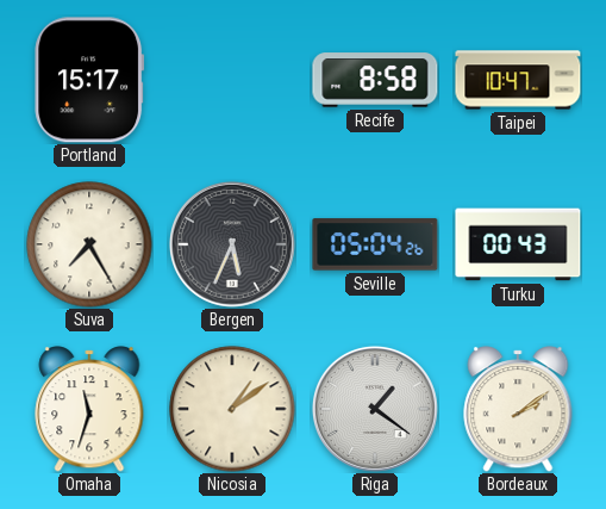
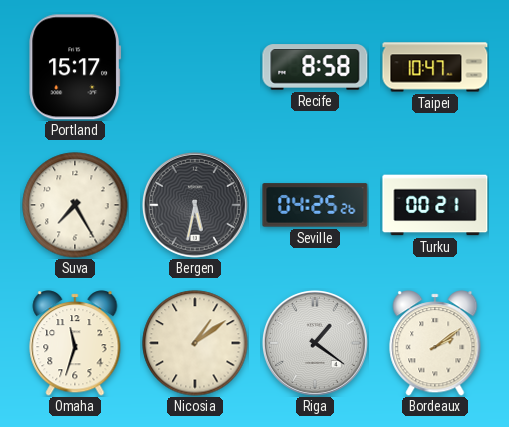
Bergen: 5:34 -> 5:32 (195, 205)
Seville: 05:04 -> 04:25 (315, 205)
Turku: 00:43 -> 00:21 (435, 205)
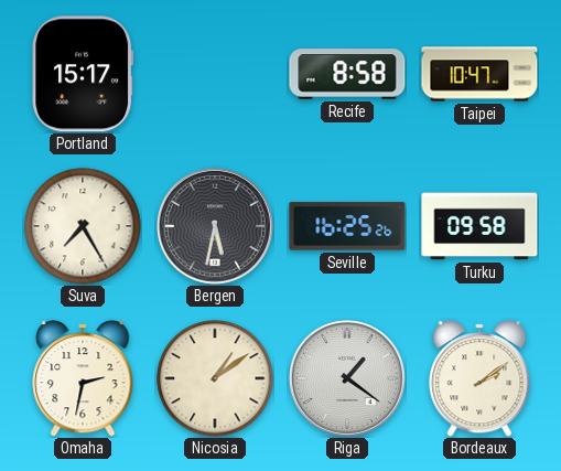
Seville: 04:25 -> 16:25 (347, 226)
Turku: 00:21 -> 09:58 (479, 226)
Omaha: 11:33 -> 2:32 (83, 378)
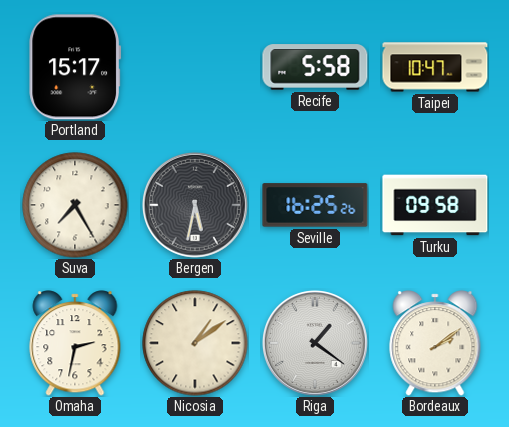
Recife: 8:58 -> 5:58 (315, 67)
